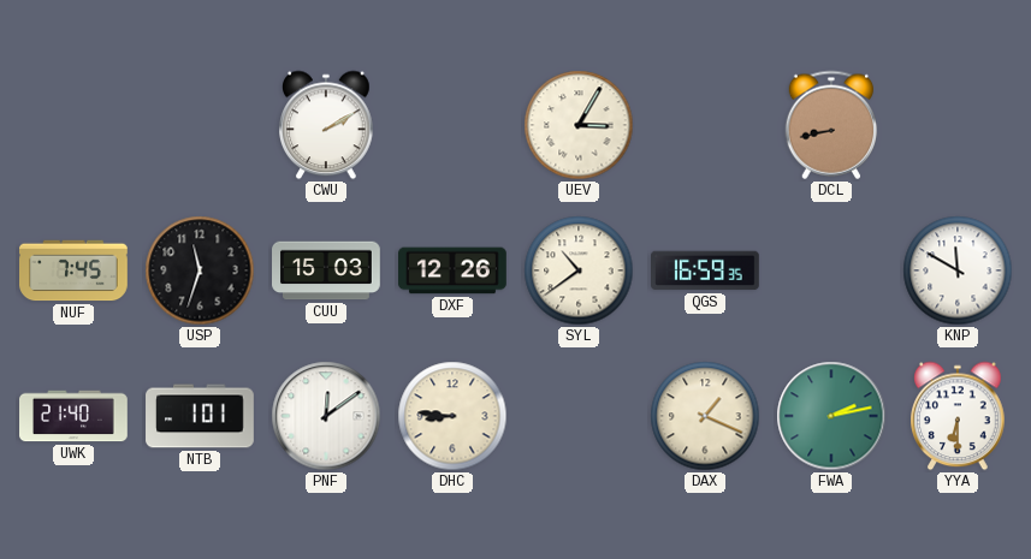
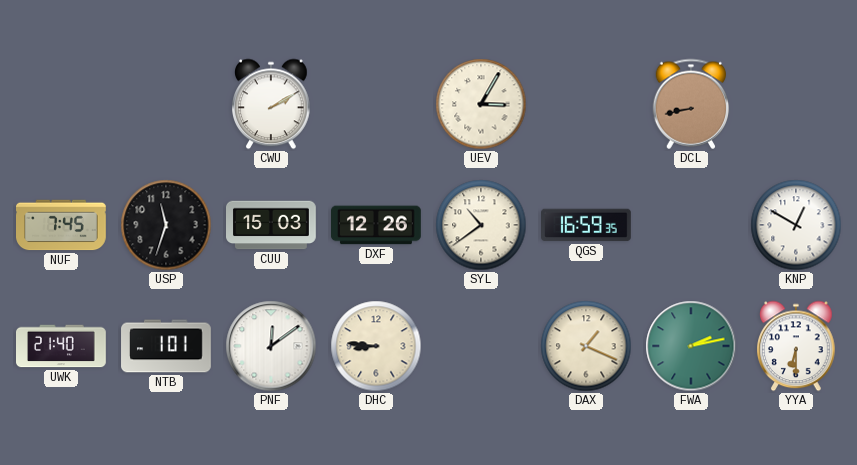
KNP: 11:50 -> 12:50 (796, 225)
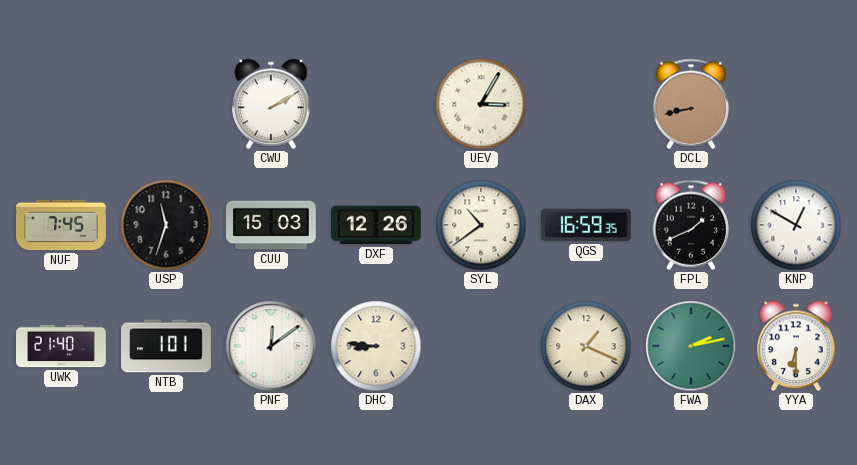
FPL: none -> 1:41 (691, 225)
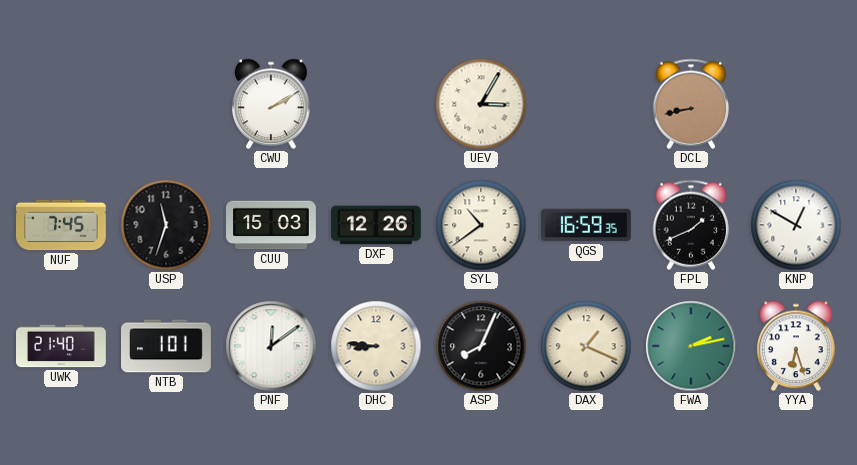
ASP: none -> 8:04 (481, 346)
YYA: 6:30 -> 6:27 (796, 346)
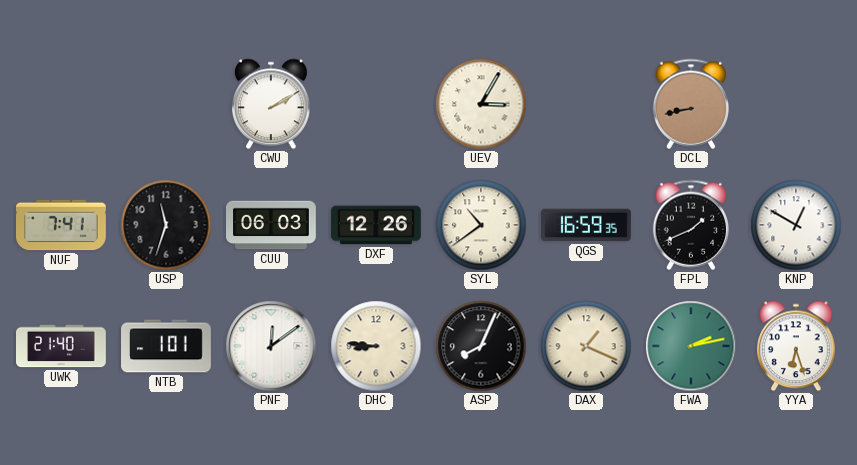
NUF: 7:45 -> 7:41 (62, 225)
CUU: 15:03 -> 06:03 (271, 225)
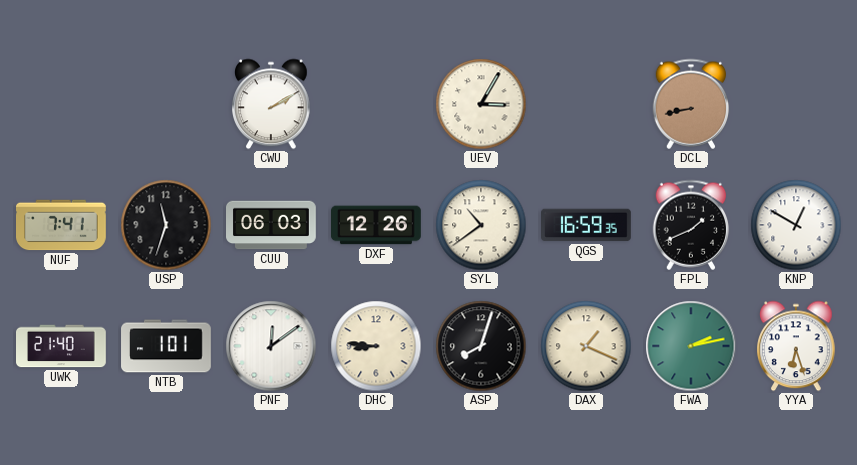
ASP: 8:04 -> 8:03 (481, 346)
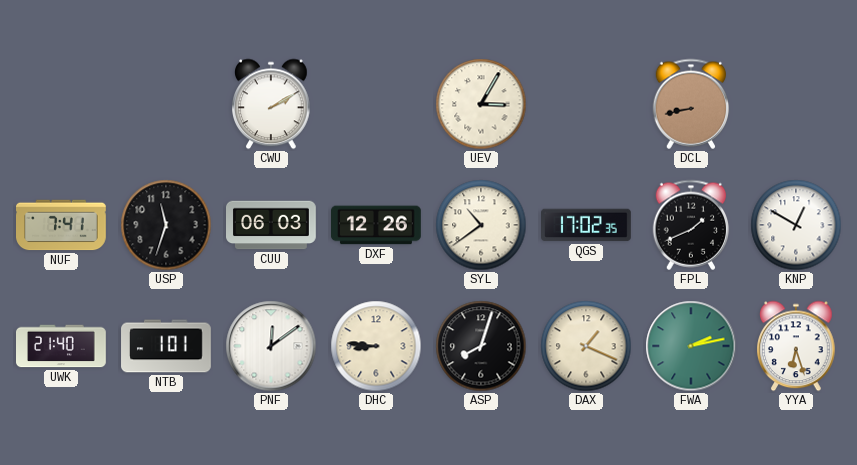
QGS: 16:59 -> 17:02 (587, 225)
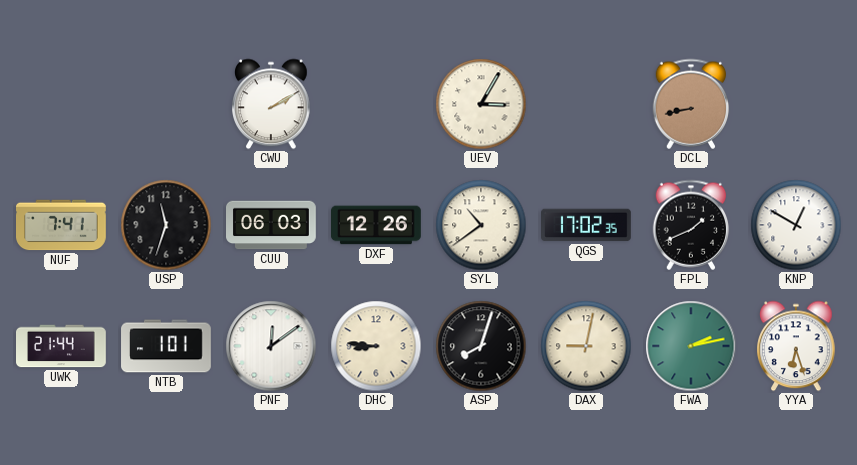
UWK: 21:40 -> 21:44 (62, 346)
DAX: 1:19 -> 9:02 (586, 346)
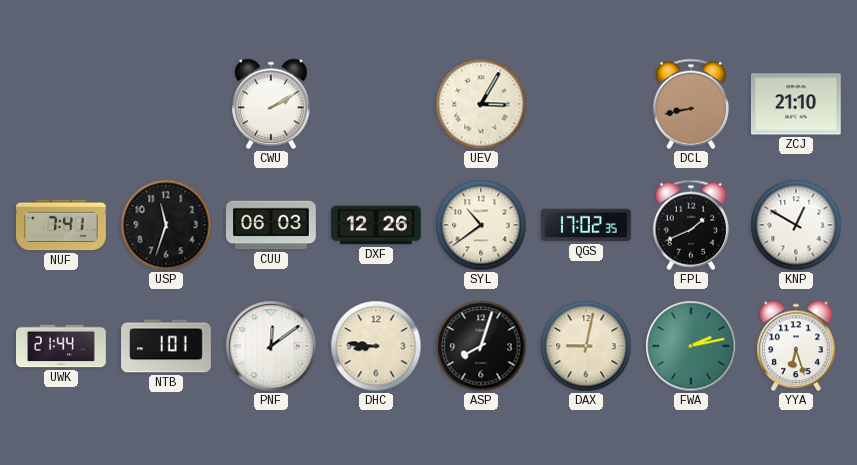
ZCJ: none -> 21:10 (796, 104)
